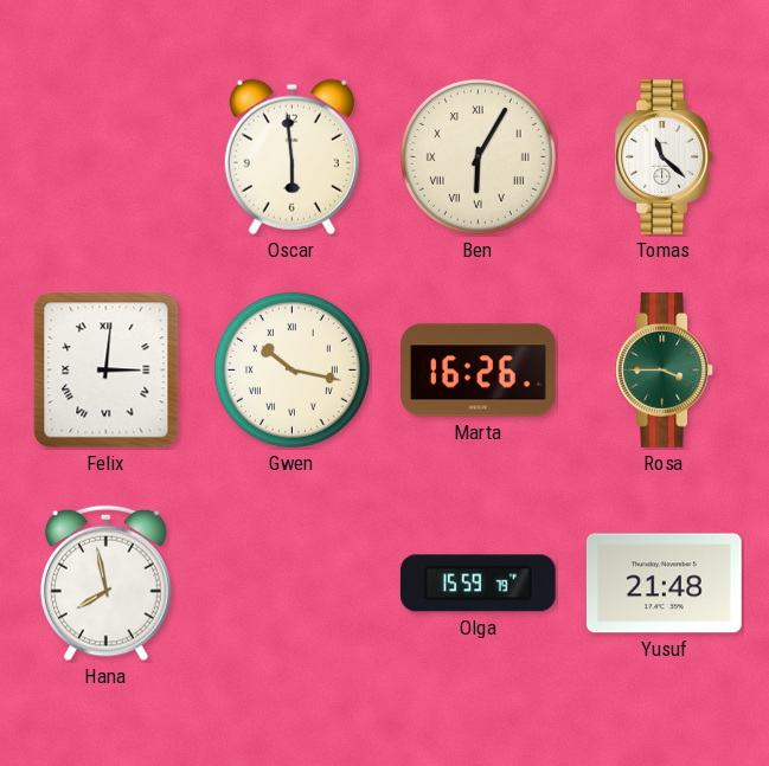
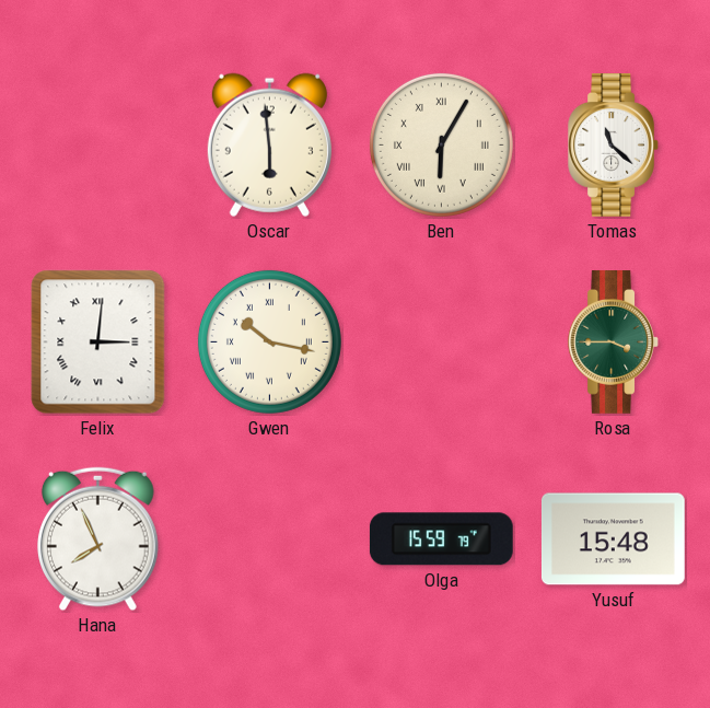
Marta: 16:26 -> none (479, 371)
Hana: 7:58 -> 7:56 (98, 539)
Yusuf: 21:48 -> 15:48 (613, 539)
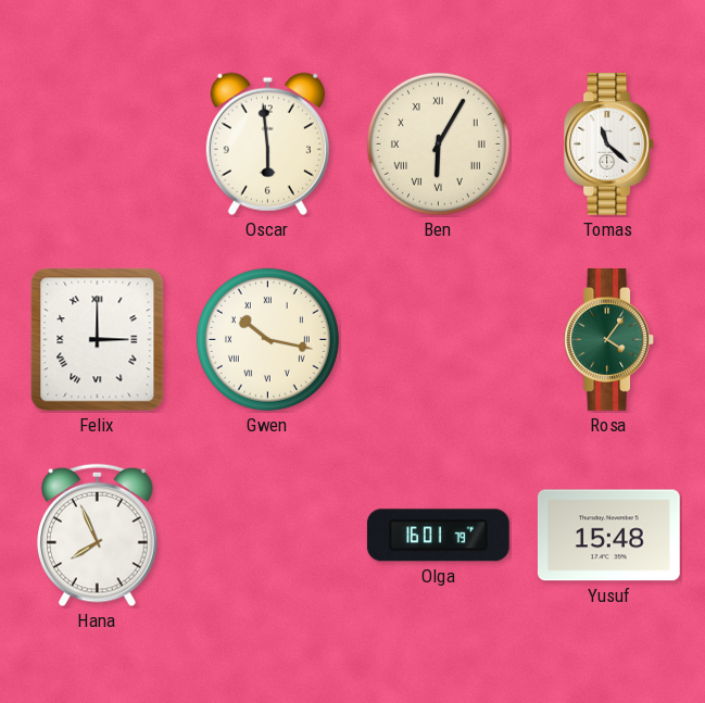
Felix: 3:01 -> 3:00 (98, 340)
Rosa: 3:45 -> 4:06 (608, 340)
Olga: 15:59 -> 16:01 (438, 536)
